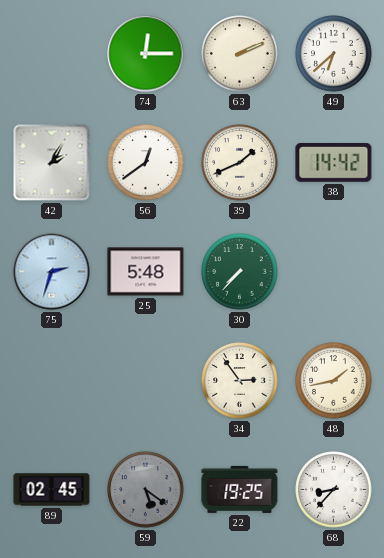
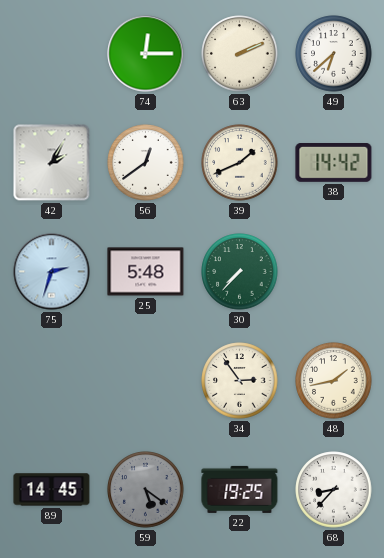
89: 02:45 -> 14:45 (52, 490)
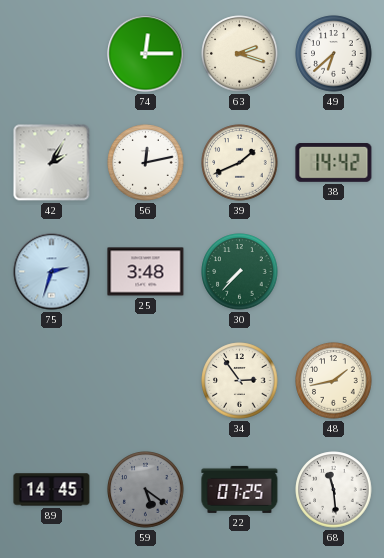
63: 2:11 -> 2:18 (240, 54)
56: 12:39 -> 12:13 (146, 163)
25: 5:48 -> 3:48 (146, 272)
22: 19:25 -> 07:25 (240, 489)
68: 8:37 -> 11:29 (334, 490)
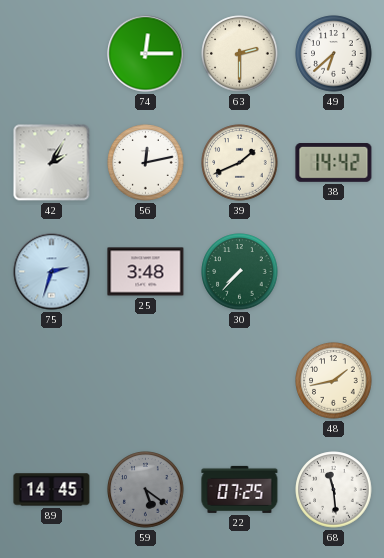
63: 2:18 -> 2:30 (240, 54)
34: 2:54 -> none (240, 381)
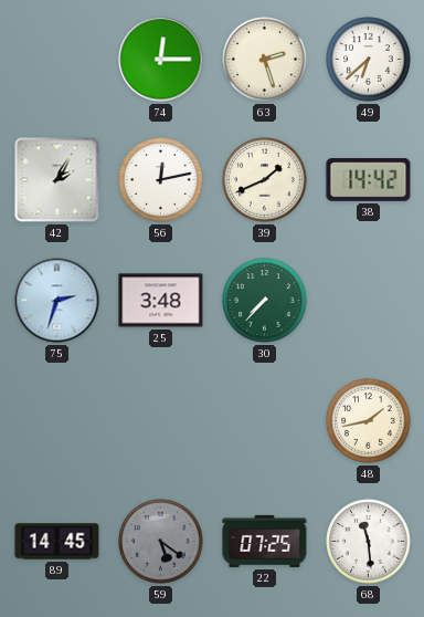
63: 2:30 -> 2:27 (265, 60)
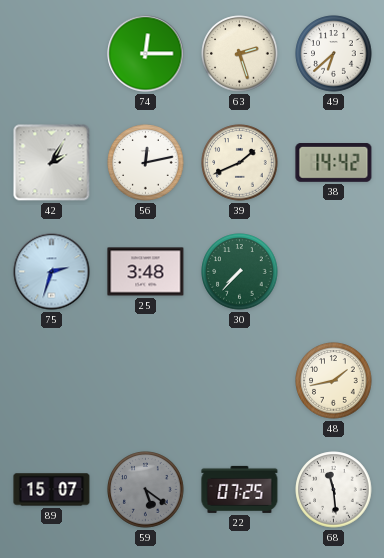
89: 14:45 -> 15:07 (52, 490)
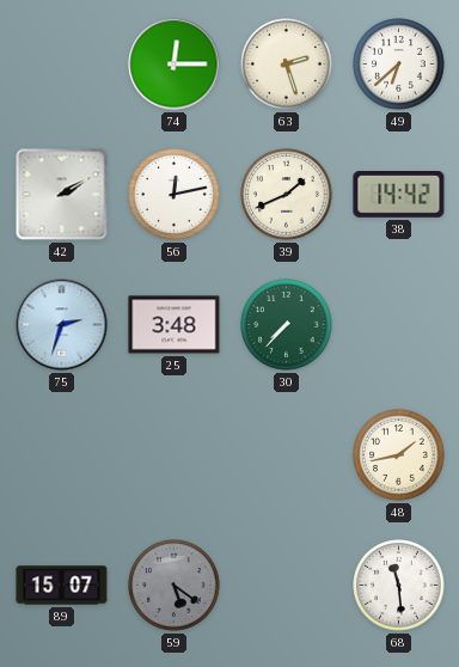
42: 2:05 -> 2:10 (62, 195)
22: 07:25 -> none (240, 489)
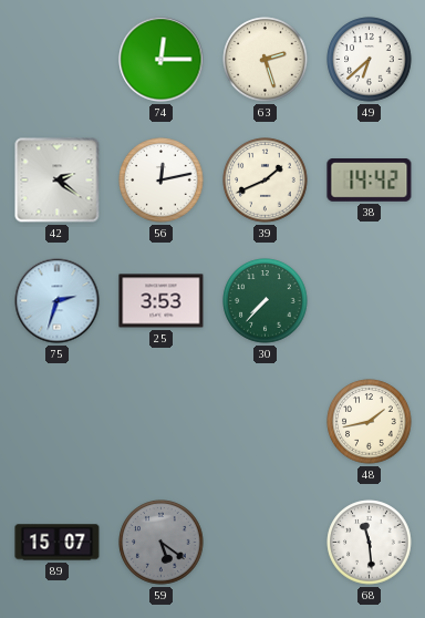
42: 2:10 -> 2:21 (58, 181)
25: 3:48 -> 3:53 (162, 301)
